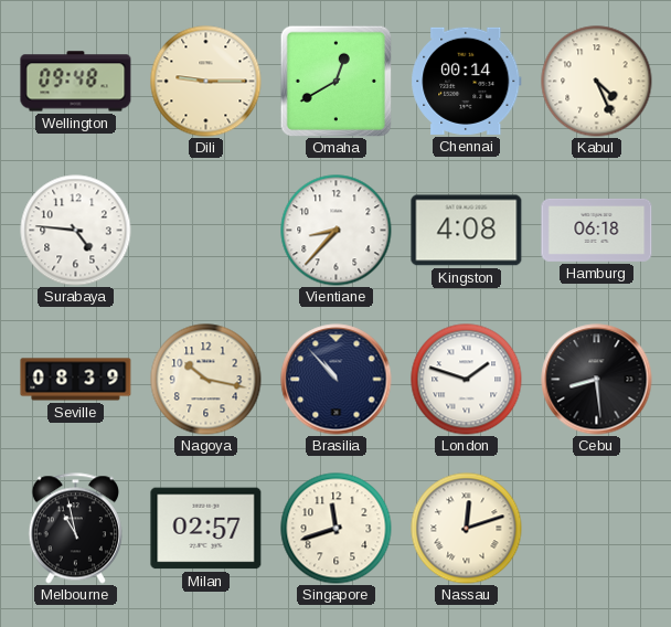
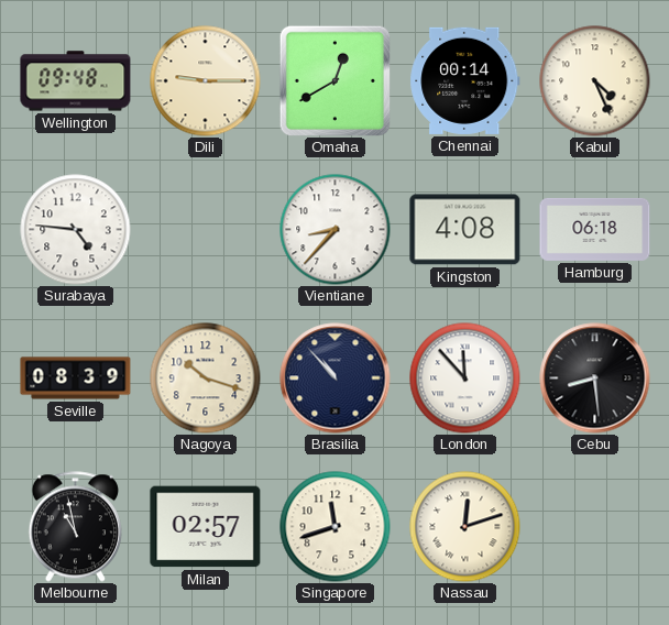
Nagoya: 10:17 -> 10:18 (206, 379)
London: 1:48 -> 11:53 (465, 379)
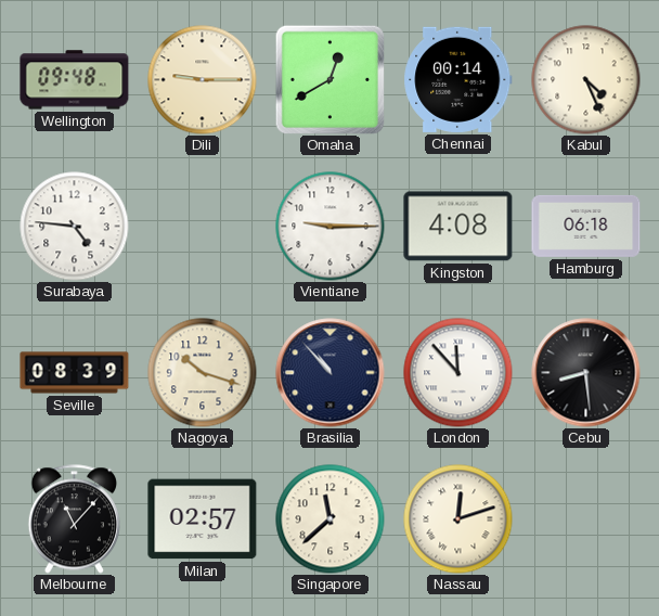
Vientiane: 8:37 -> 9:15 (331, 227)
Melbourne: 10:58 -> 11:07 (74, 519)
Singapore: 11:42 -> 11:38 (331, 519)
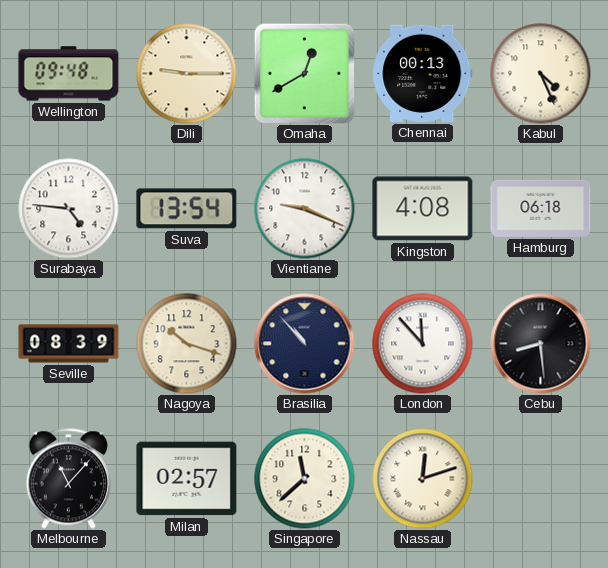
Chennai: 00:14 -> 00:13 (423, 73)
Suva: none -> 13:54 (187, 209)
Vientiane: 9:15 -> 9:19 (305, 209)
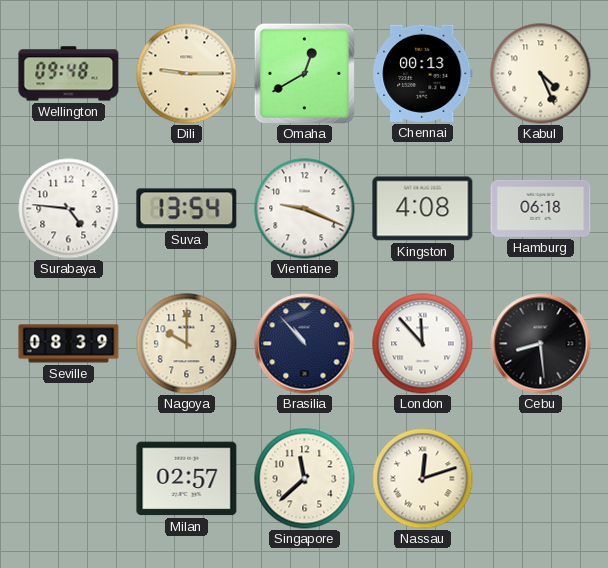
Nagoya: 10:18 -> 10:00 (187, 344)
Melbourne: 11:07 -> none (68, 479)
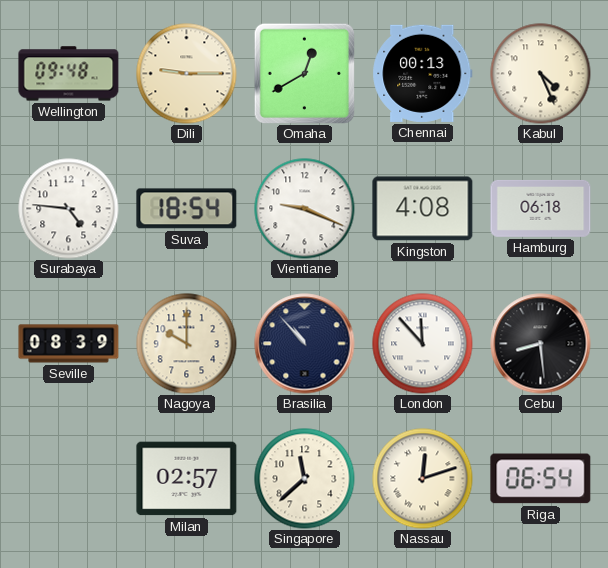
Suva: 13:54 -> 18:54 (187, 209)
Riga: none -> 06:54 (541, 479)
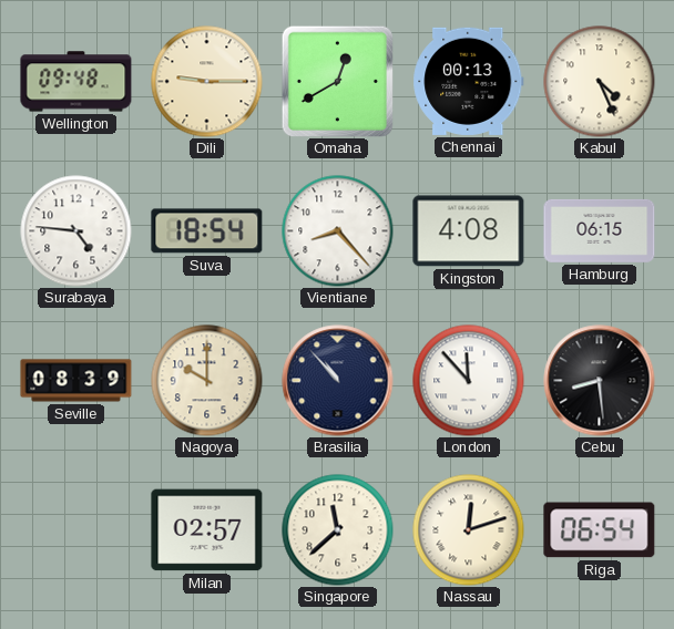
Vientiane: 9:19 -> 8:23 (338, 231)
Hamburg: 06:18 -> 06:15 (600, 230)
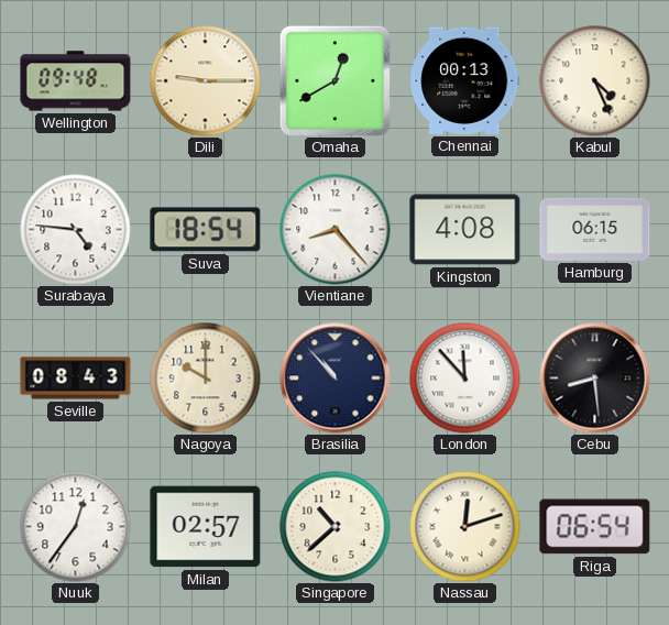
Seville: 08:39 -> 08:43 (76, 379)
Nuuk: none -> 12:36 (76, 527)
Singapore: 11:38 -> 10:38 (336, 527)
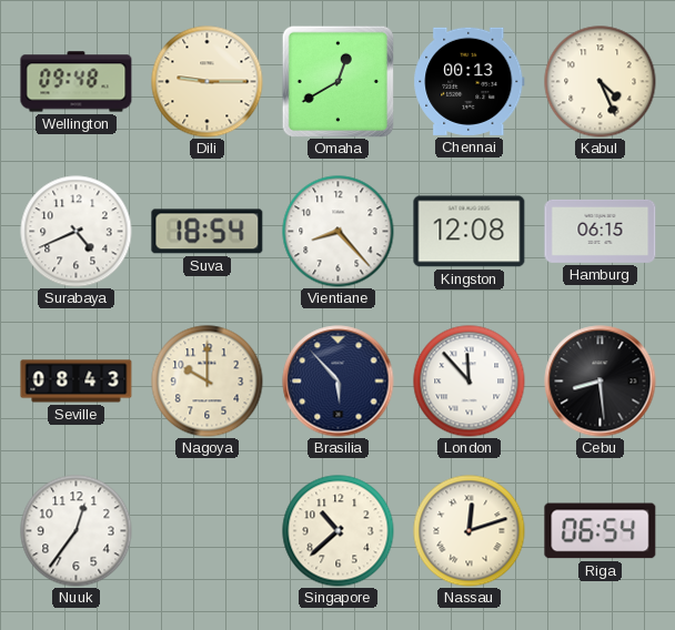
Surabaya: 4:46 -> 4:41 (77, 232)
Kingston: 4:08 -> 12:08 (470, 232)
Brasilia: 10:53 -> 5:53 (339, 382)
Milan: 02:57 -> none (206, 527)
